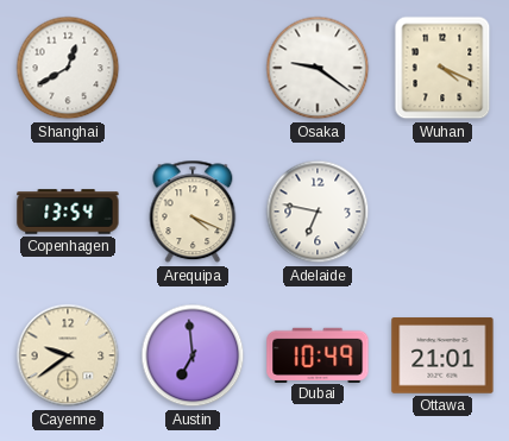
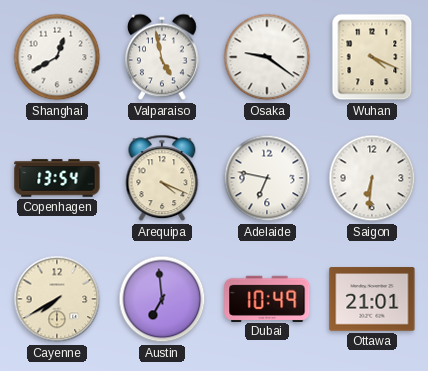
Valparaiso: none -> 4:58 (162, 57)
Saigon: none -> 6:31 (372, 178)
Cayenne: 9:39 -> 7:40 (57, 299)
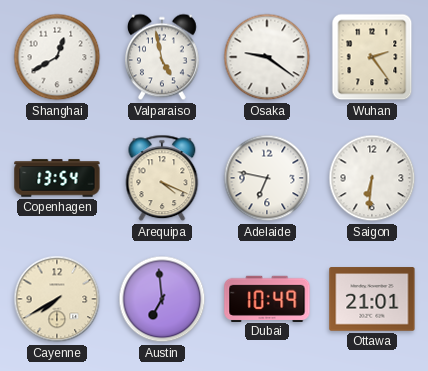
Wuhan: 4:19 -> 2:24 (372, 57)
